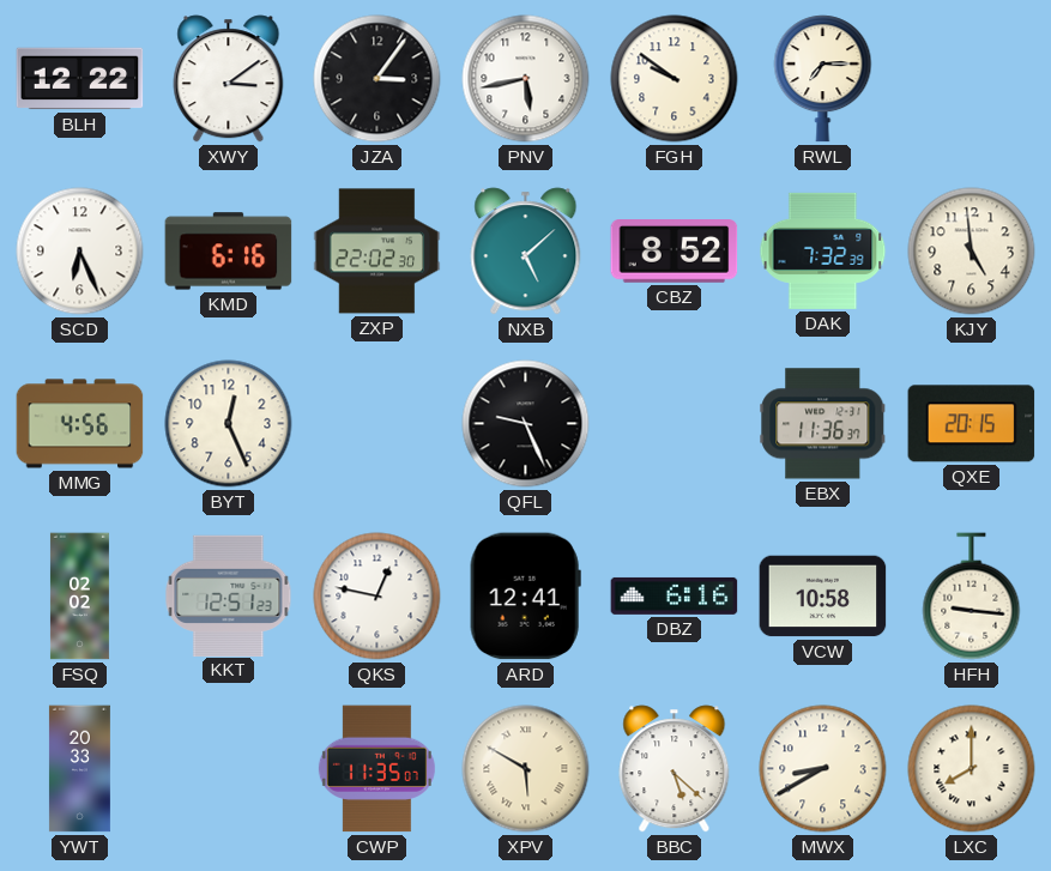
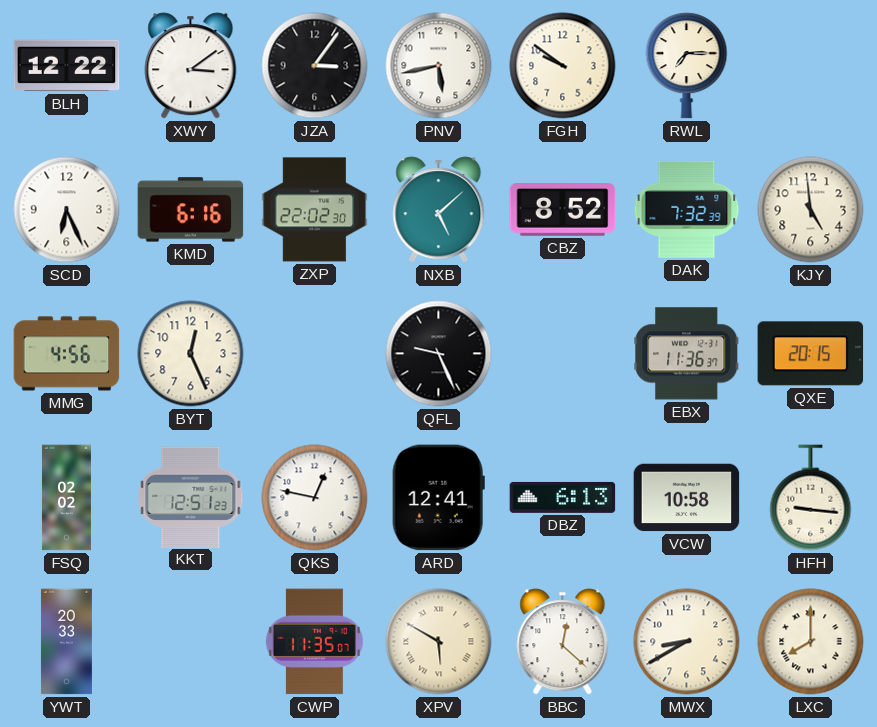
DBZ: 6:16 -> 6:13 (563, 497)
BBC: 5:22 -> 12:22 (563, 642)
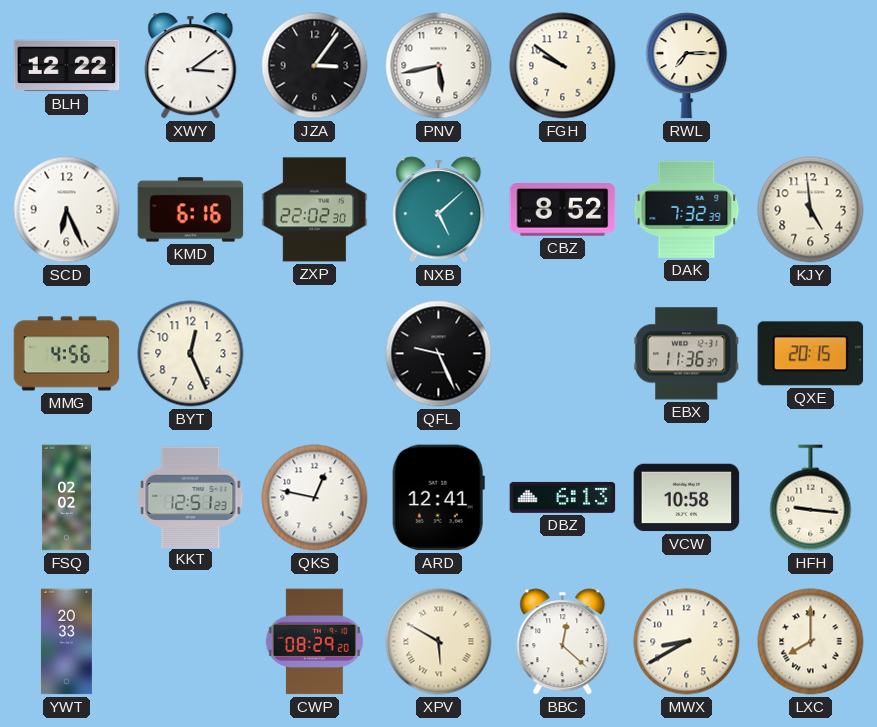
CWP: 11:35 -> 08:29 (314, 642)
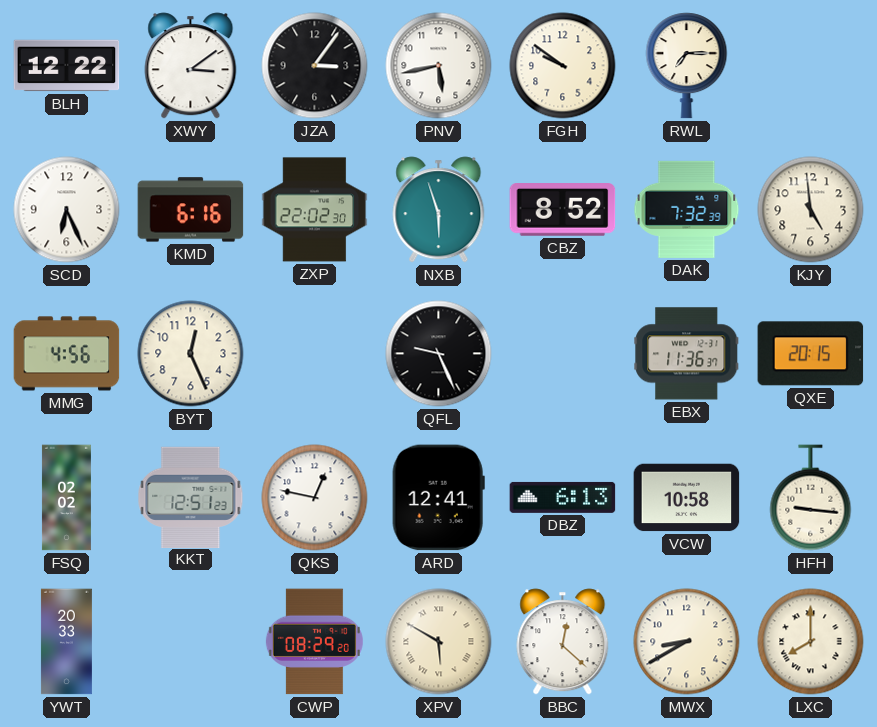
NXB: 5:08 -> 5:57 (439, 210)
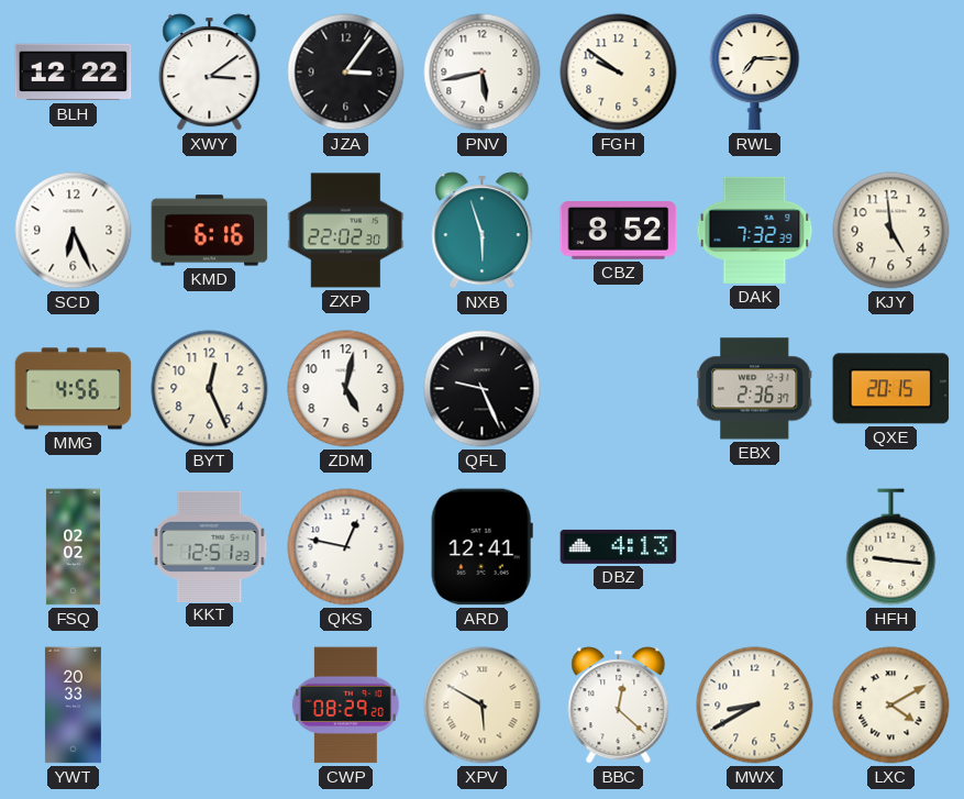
ZDM: none -> 5:02 (346, 389)
EBX: 11:36 -> 2:36 (755, 389)
DBZ: 6:13 -> 4:13 (619, 546)
VCW: 10:58 -> none (687, 498)
LXC: 8:00 -> 4:10 (891, 706)
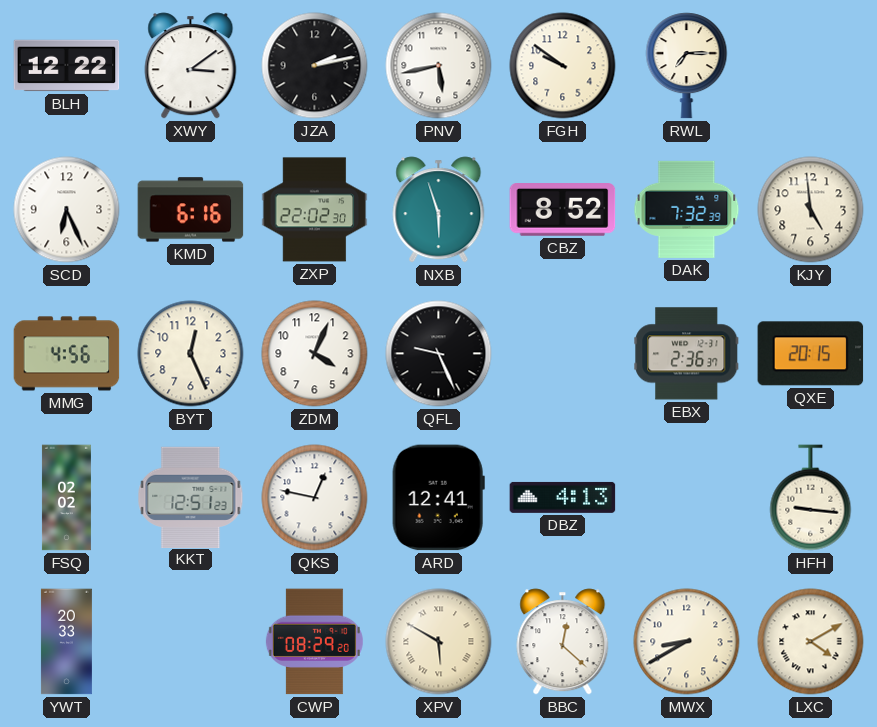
JZA: 3:06 -> 2:13 (315, 66)
ZDM: 5:02 -> 4:04 (315, 354)
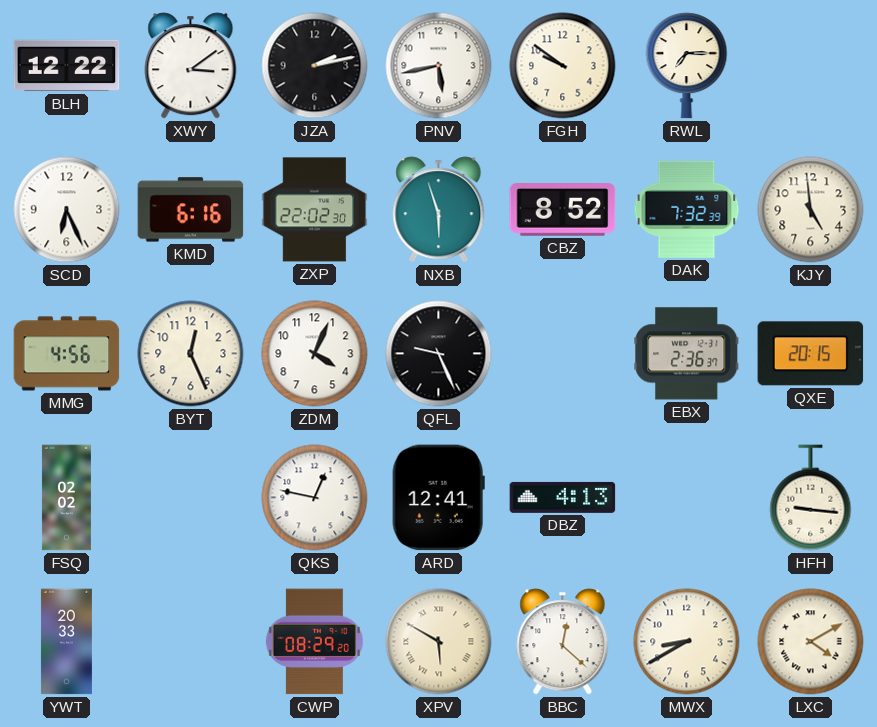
KKT: 12:51 -> none (191, 497)
